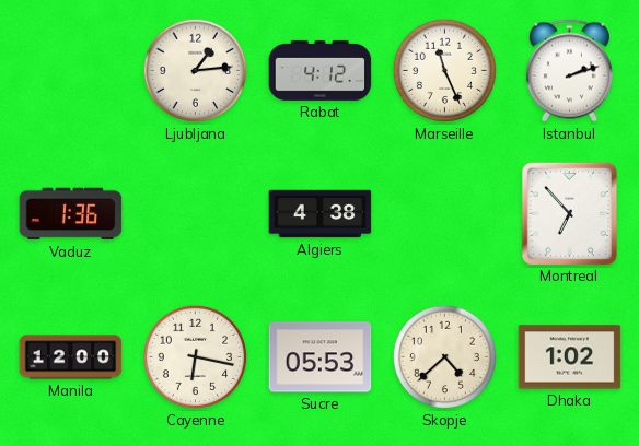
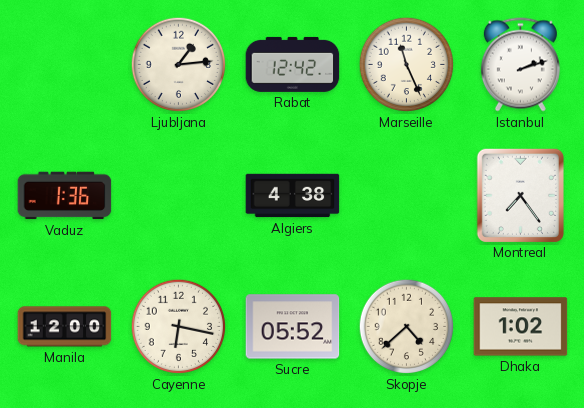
Rabat: 4:12 -> 12:42 (293, 64)
Montreal: 6:53 -> 7:24 (520, 195)
Sucre: 05:53 -> 05:52 (293, 327)
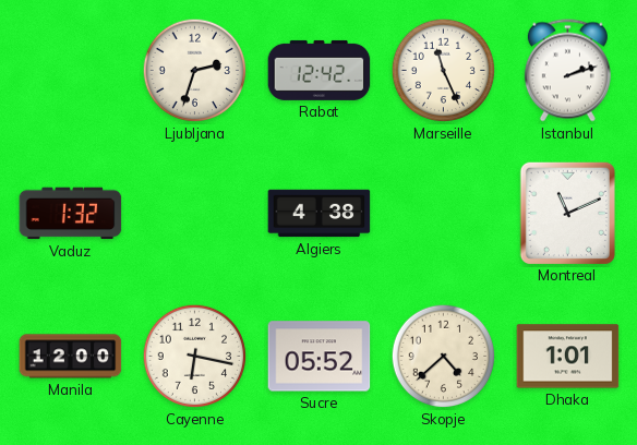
Ljubljana: 1:14 -> 2:33 (195, 71)
Vaduz: 1:36 -> 1:32 (71, 214)
Montreal: 7:24 -> 11:11 (567, 213)
Dhaka: 1:02 -> 1:01 (568, 357)
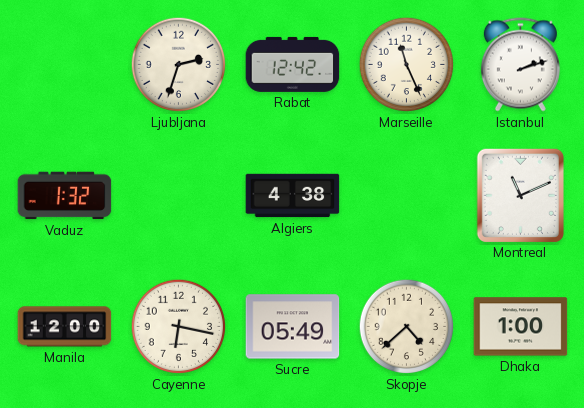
Sucre: 05:52 -> 05:49 (293, 327)
Dhaka: 1:01 -> 1:00 (521, 327)
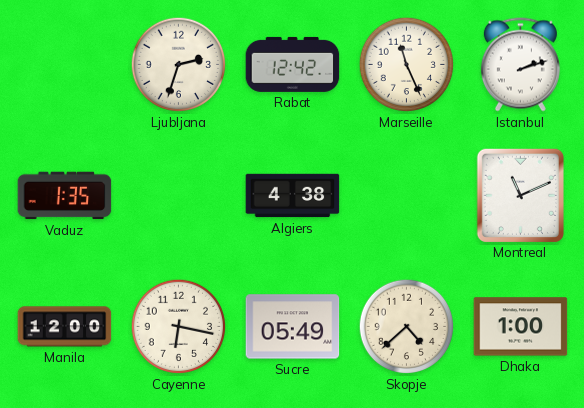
Vaduz: 1:32 -> 1:35 (65, 196)
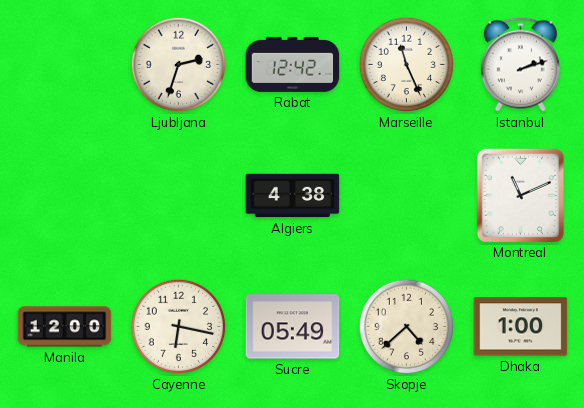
Vaduz: 1:35 -> none (65, 196)
